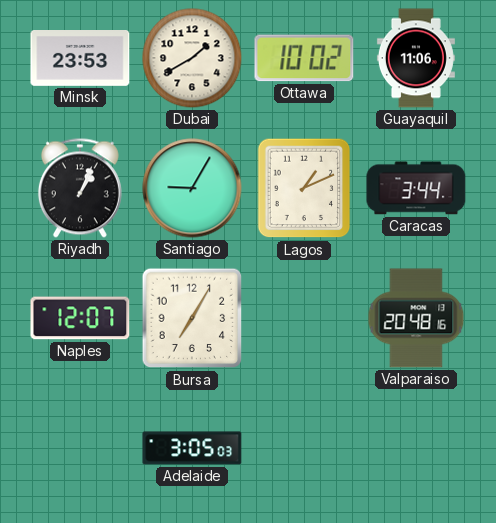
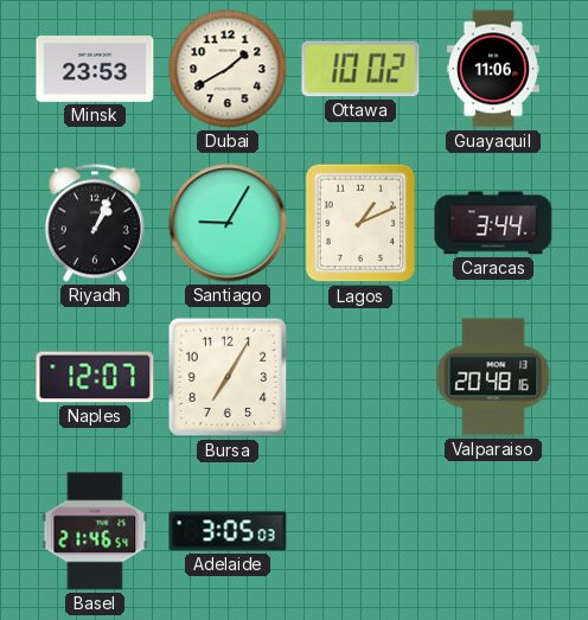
Basel: none -> 21:46 (95, 531)
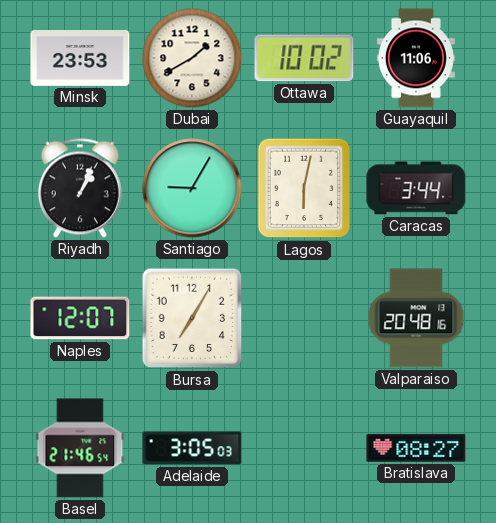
Lagos: 1:11 -> 6:02 (304, 188)
Bratislava: none -> 08:27 (416, 448)
